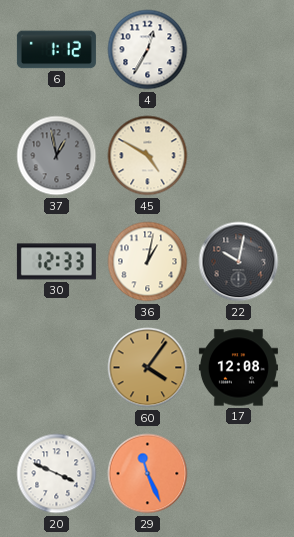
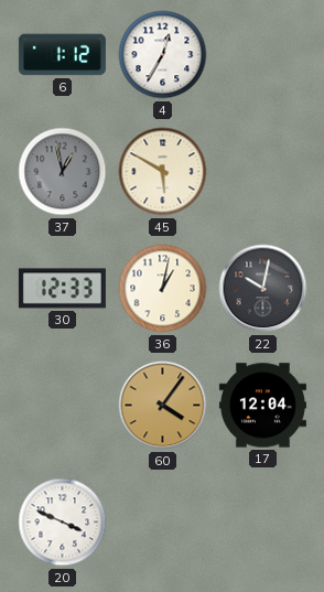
45: 4:50 -> 5:50 (163, 172)
17: 12:08 -> 12:04 (262, 406)
29: 11:26 -> none (148, 474)
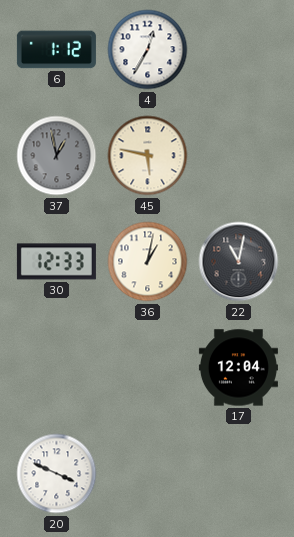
45: 5:50 -> 5:47 (148, 156)
22: 10:02 -> 11:02 (239, 262)
60: 4:06 -> none (163, 406)
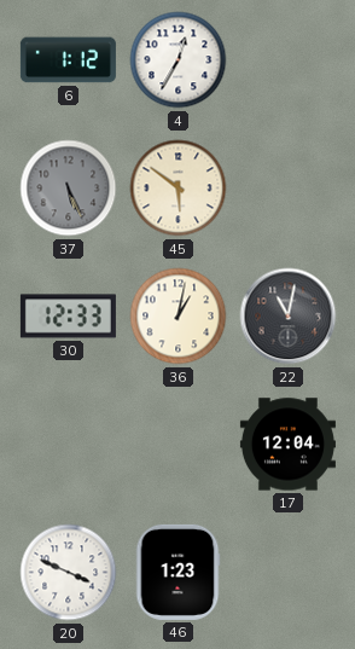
37: 12:58 -> 5:26 (69, 189)
45: 5:47 -> 5:51 (179, 189)
46: none -> 1:23 (177, 572)
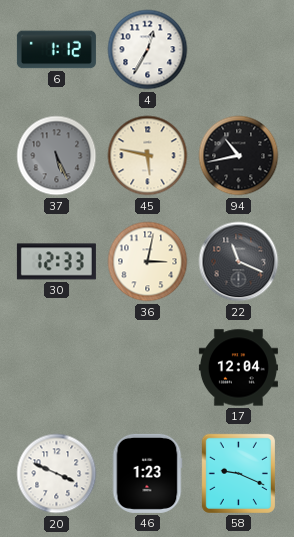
45: 5:51 -> 5:47 (148, 156)
94: none -> 10:43 (239, 156)
36: 1:02 -> 3:02 (148, 262)
22: 11:02 -> 11:19 (239, 262)
58: none -> 9:19 (238, 473)
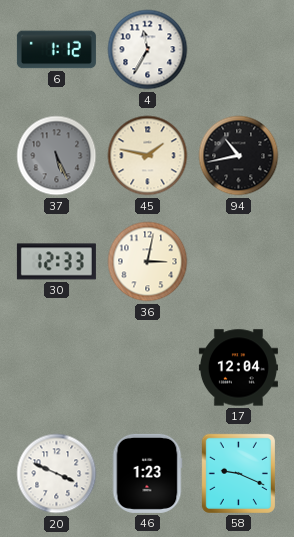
4: 12:35 -> 11:35 (148, 50)
45: 5:47 -> 1:47 (148, 156)
22: 11:19 -> none (239, 262)
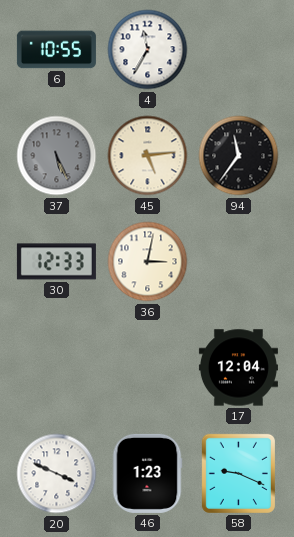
6: 1:12 -> 10:55 (56, 50)
45: 1:47 -> 5:14 (148, 156)
94: 10:43 -> 11:36 (239, 156)
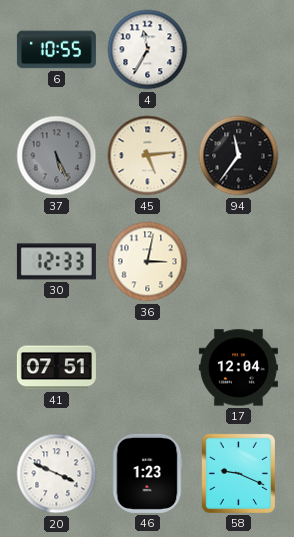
41: none -> 07:51 (56, 368)
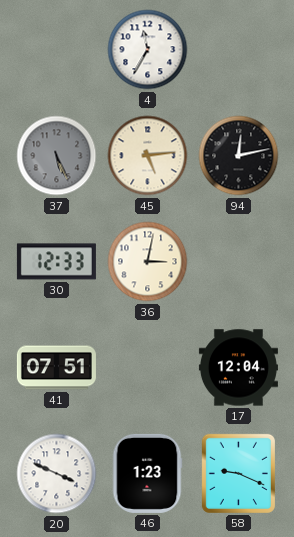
6: 10:55 -> none (56, 50)
94: 11:36 -> 12:13 (239, 156)
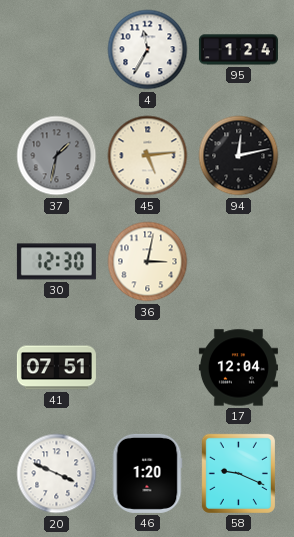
95: none -> 1:24 (238, 50)
37: 5:26 -> 1:32 (57, 156)
30: 12:33 -> 12:30 (56, 262)
46: 1:23 -> 1:20 (147, 473)
